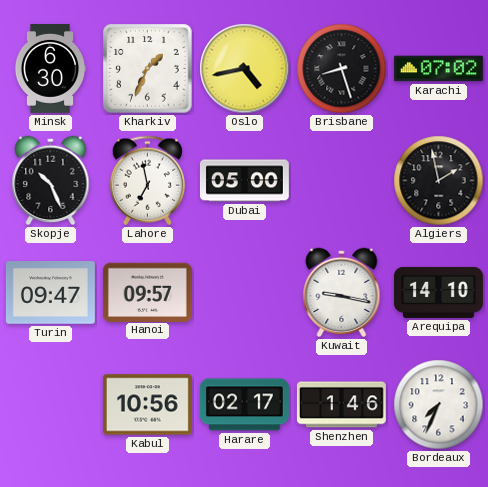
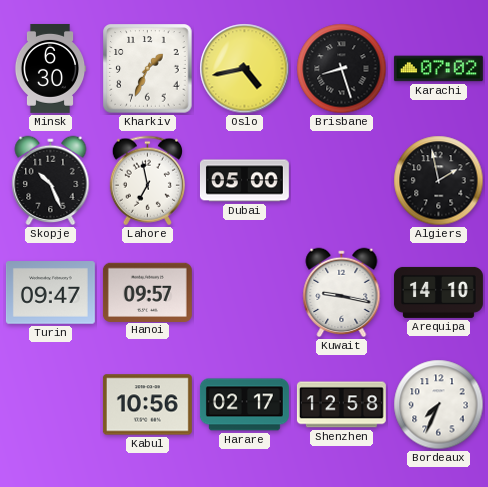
Shenzhen: 1:46 -> 12:58 (341, 405)
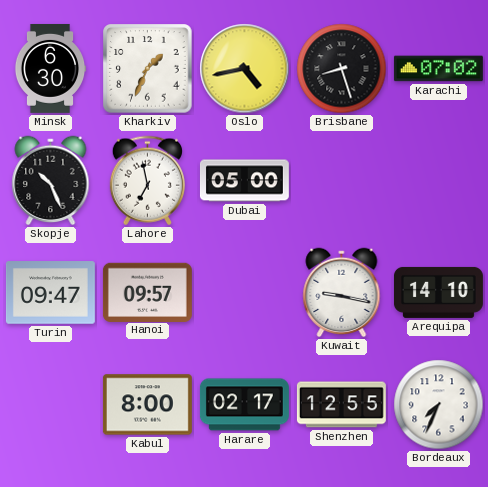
Algiers: 1:58 -> none (439, 181)
Kabul: 10:56 -> 8:00 (147, 405)
Shenzhen: 12:58 -> 12:55 (341, 405)
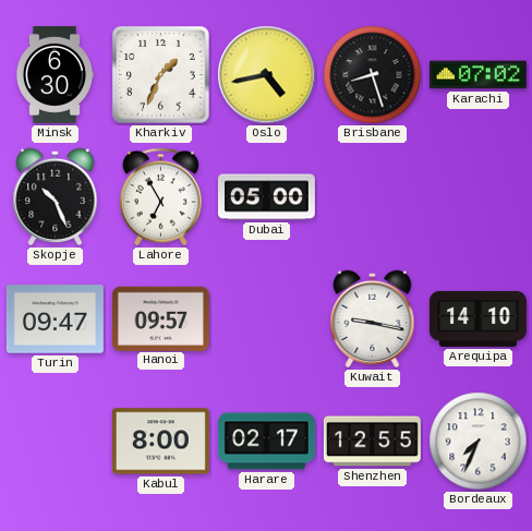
Lahore: 6:58 -> 6:55 (160, 197)
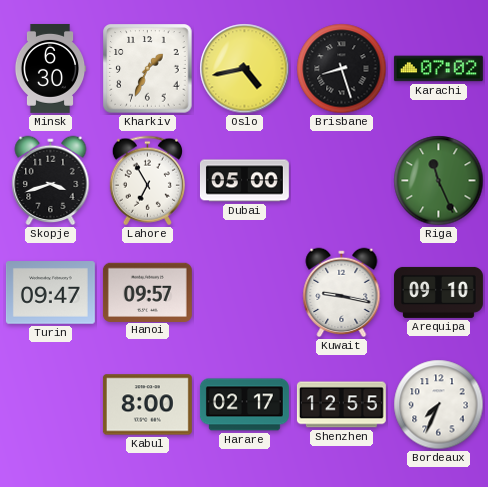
Skopje: 10:26 -> 3:42 (51, 181)
Riga: none -> 11:26 (439, 181)
Arequipa: 14:10 -> 09:10 (438, 292)
